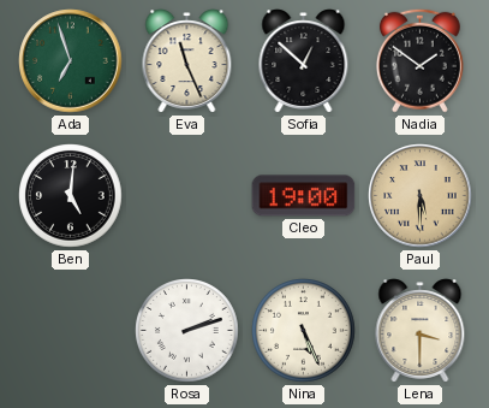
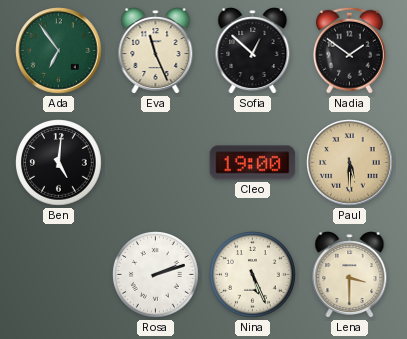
Ada: 6:57 -> 6:54 (59, 51)
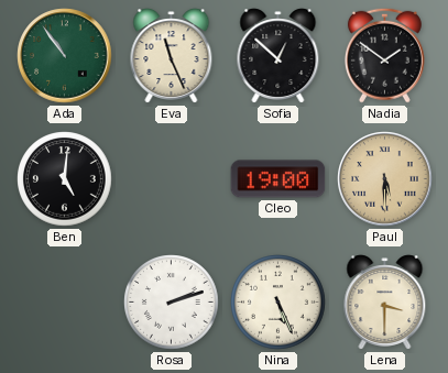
Ada: 6:54 -> 10:54 (65, 56)
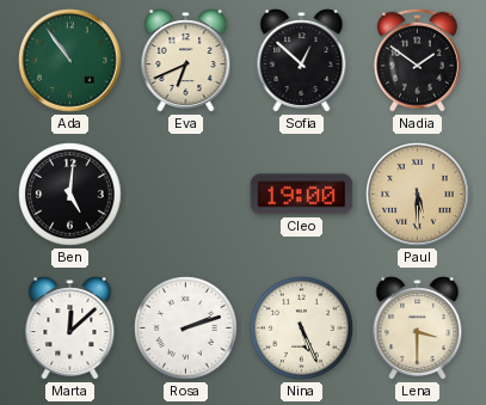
Eva: 11:26 -> 6:41 (186, 61)
Marta: none -> 12:08 (70, 329)
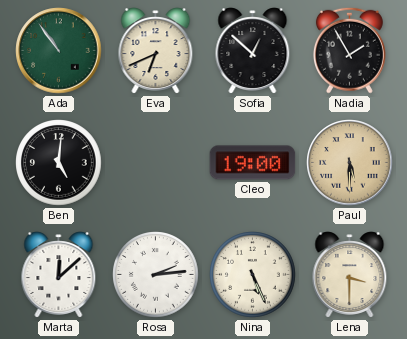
Nadia: 1:51 -> 1:55 (349, 50)
Rosa: 2:12 -> 2:14 (156, 275)
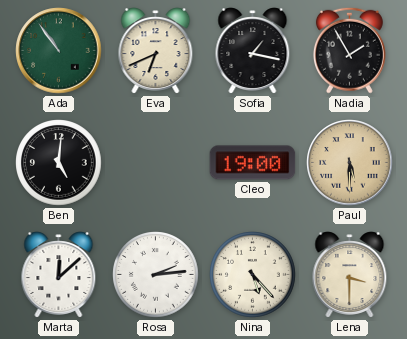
Sofia: 12:52 -> 1:17 (253, 51)
Nina: 5:26 -> 5:23 (253, 275)
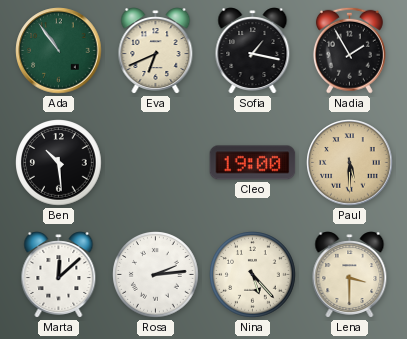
Ben: 5:01 -> 10:29 (59, 163)
